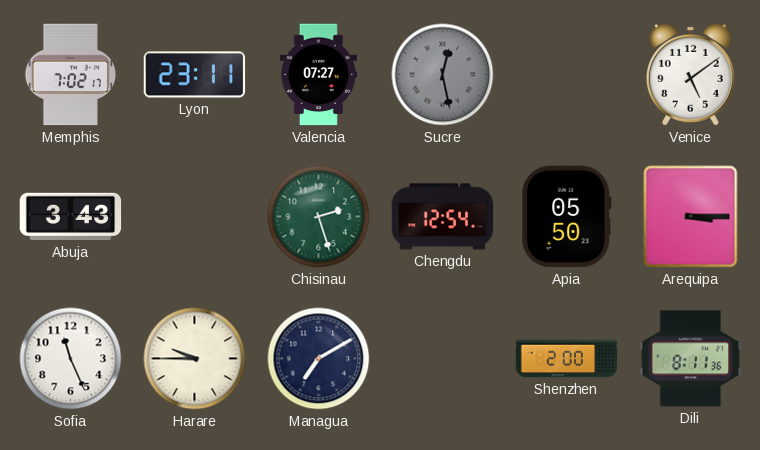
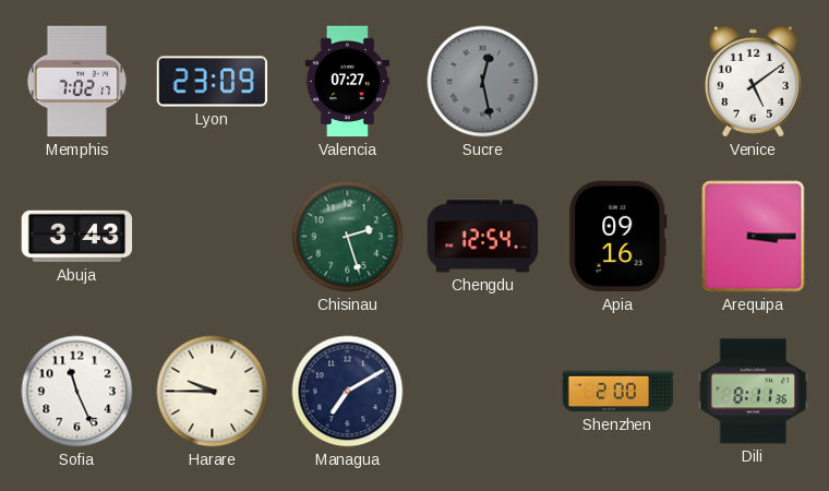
Lyon: 23:11 -> 23:09 (213, 82)
Apia: 05:50 -> 09:16 (618, 237)
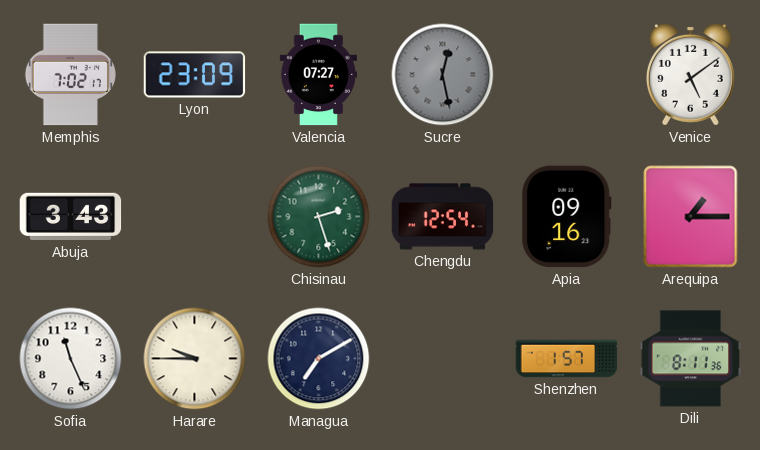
Arequipa: 3:15 -> 1:15 (691, 217)
Shenzhen: 2:00 -> 1:57 (567, 359)
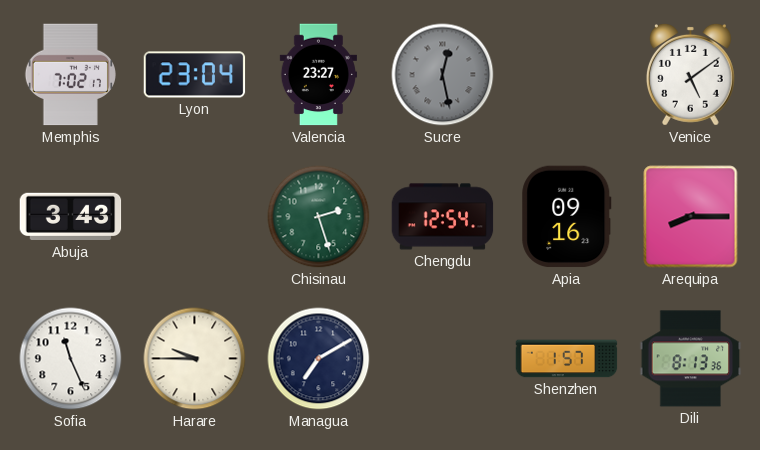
Lyon: 23:09 -> 23:04 (195, 75)
Valencia: 07:27 -> 23:27 (318, 75)
Arequipa: 1:15 -> 8:15 (691, 217)
Dili: 8:11 -> 8:13 (691, 359)
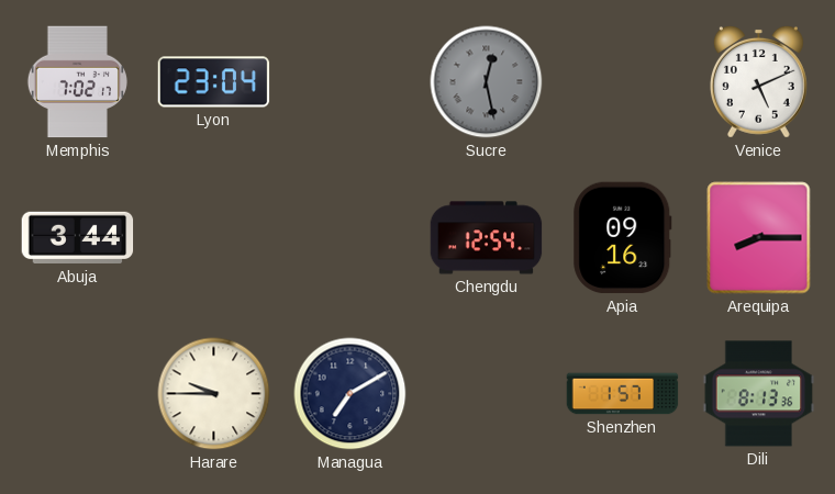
Valencia: 23:27 -> none (318, 75)
Venice: 5:09 -> 5:11 (758, 81)
Abuja: 3:43 -> 3:44 (78, 238)
Chisinau: 2:27 -> none (319, 217)
Sofia: 11:26 -> none (71, 359)
